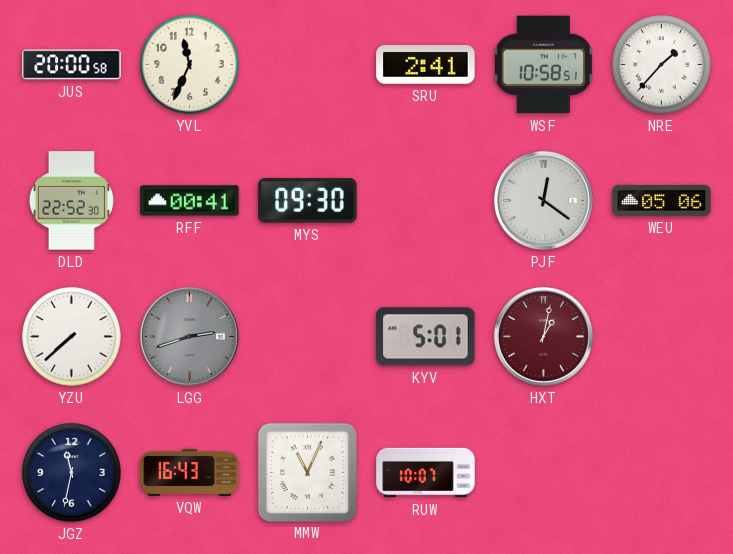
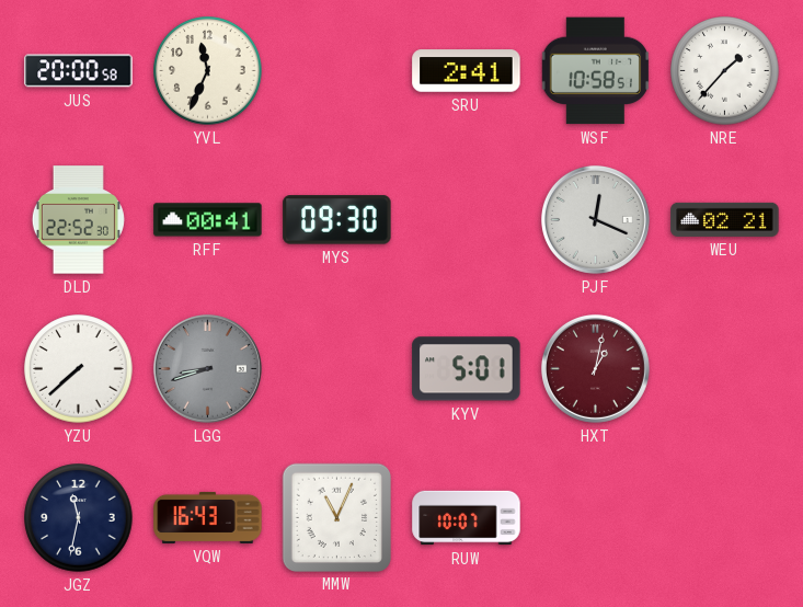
PJF: 12:21 -> 12:19 (595, 219)
WEU: 05:06 -> 02:21 (725, 219)
LGG: 2:42 -> 8:42 (207, 368)
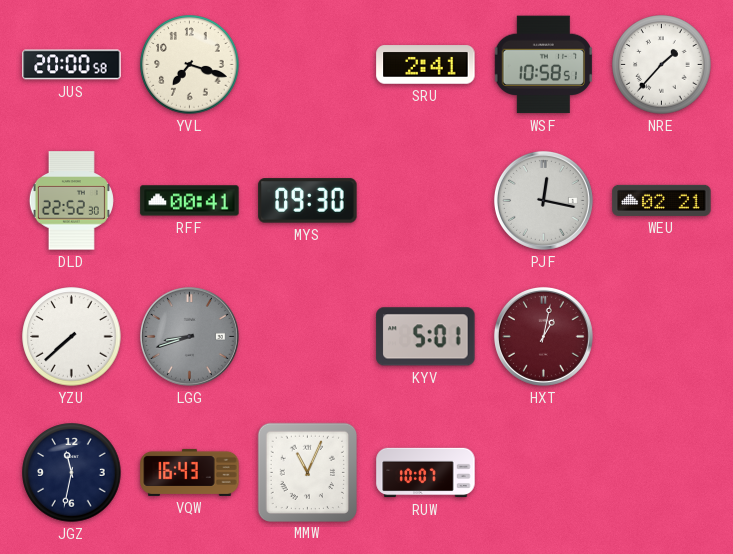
YVL: 11:34 -> 7:18 (190, 65)
PJF: 12:19 -> 12:17 (543, 200)
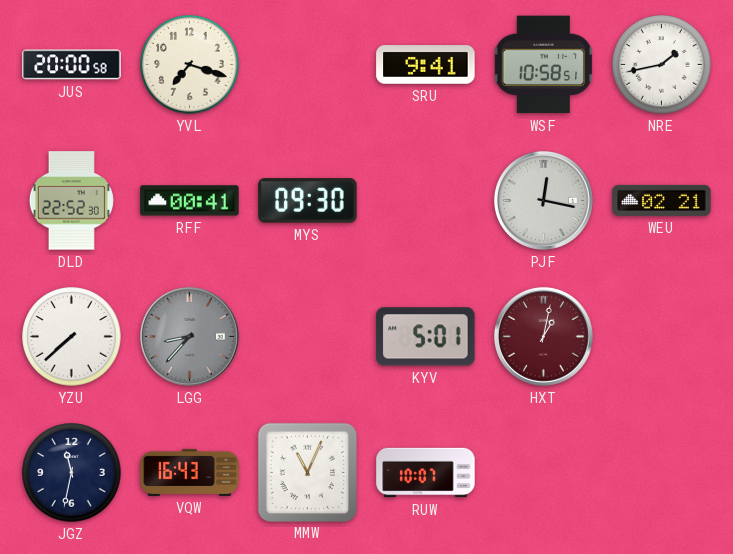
SRU: 2:41 -> 9:41 (426, 65)
NRE: 1:37 -> 1:43 (662, 65)
LGG: 8:42 -> 8:37 (189, 336)
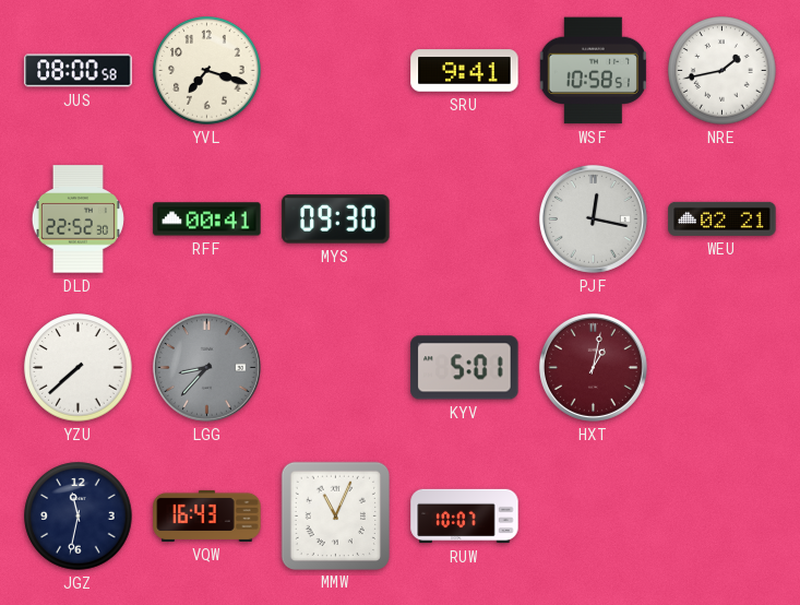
JUS: 20:00 -> 08:00 (79, 71)
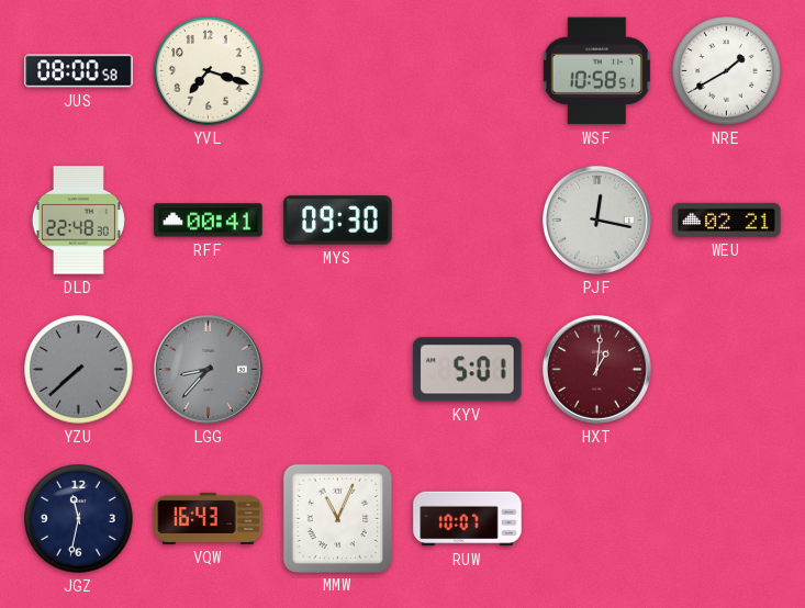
SRU: 9:41 -> none (465, 71)
NRE: 1:43 -> 1:40 (727, 71)
DLD: 22:52 -> 22:48 (78, 221)
YZU dial: white -> grey (79, 370)
HXT: 1:02 -> 1:01 (596, 369)
